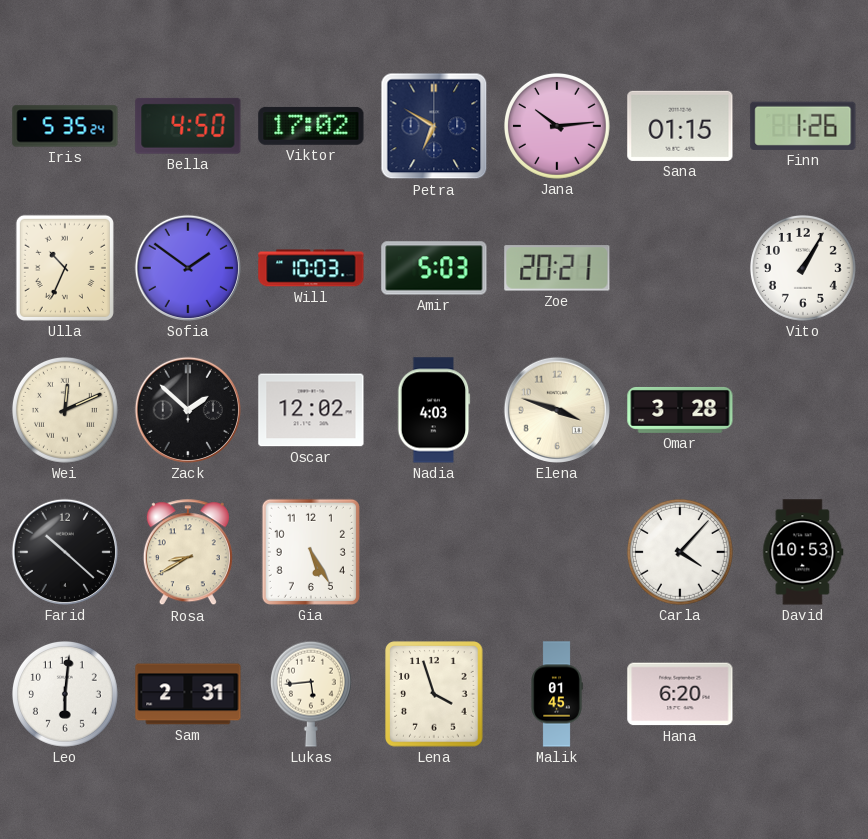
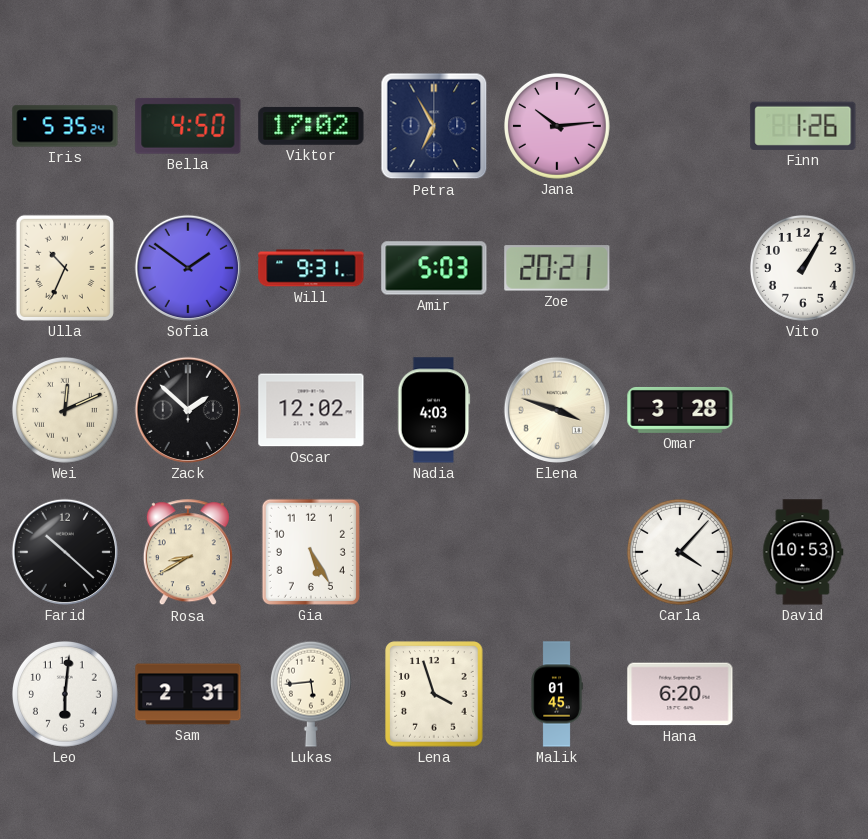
Petra: 6:50 -> 6:55 (434, 126)
Sana: 01:15 -> none (680, 126)
Will: 10:03 -> 9:31 (311, 268)
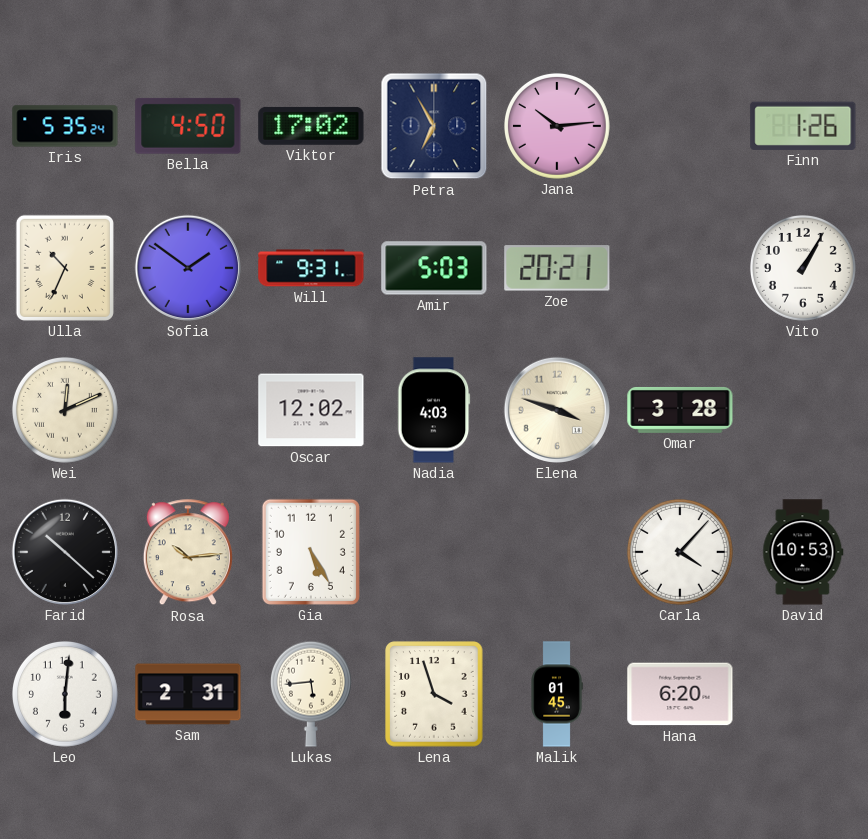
Zack: 1:52 -> none (188, 410)
Rosa: 8:40 -> 10:14 (188, 553)
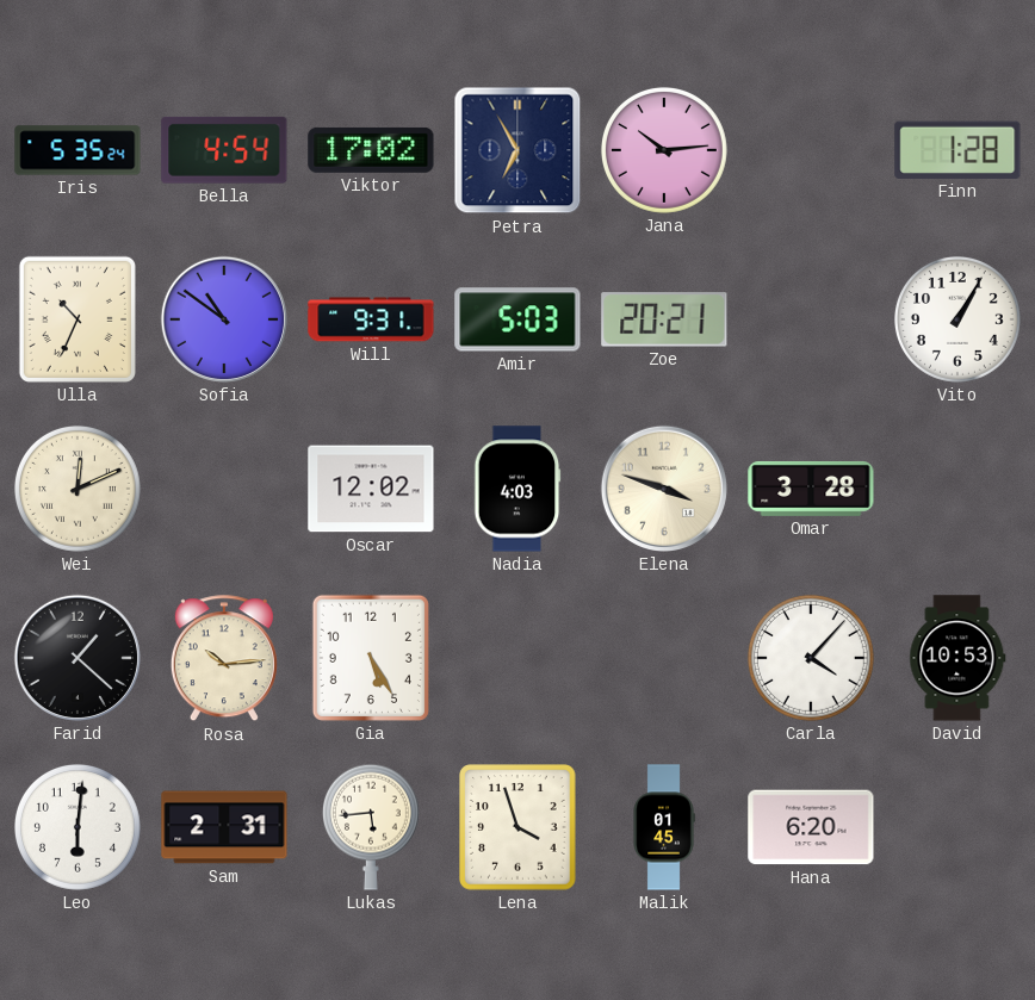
Bella: 4:50 -> 4:54 (224, 150)
Finn: 1:26 -> 1:28 (957, 150)
Sofia: 1:51 -> 10:51 (224, 319)
Farid: 10:22 -> 1:22 (78, 658)
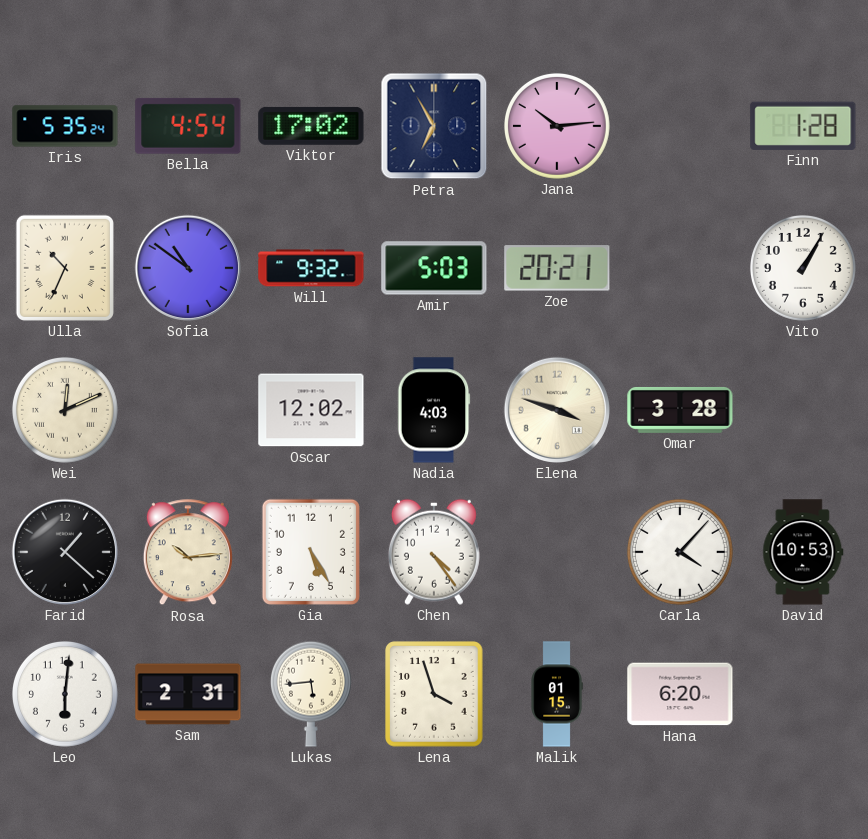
Will: 9:31 -> 9:32 (311, 268)
Chen: none -> 4:24 (434, 552)
Malik: 01:45 -> 01:15 (557, 694)
